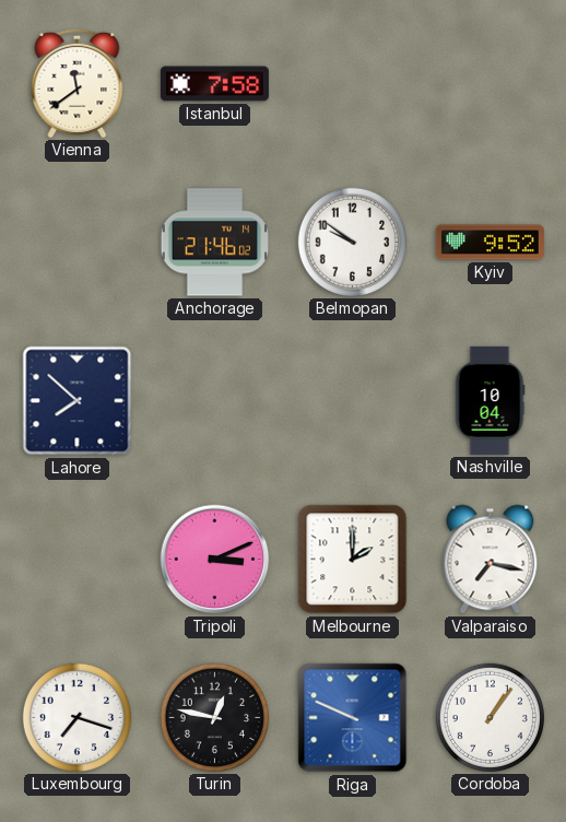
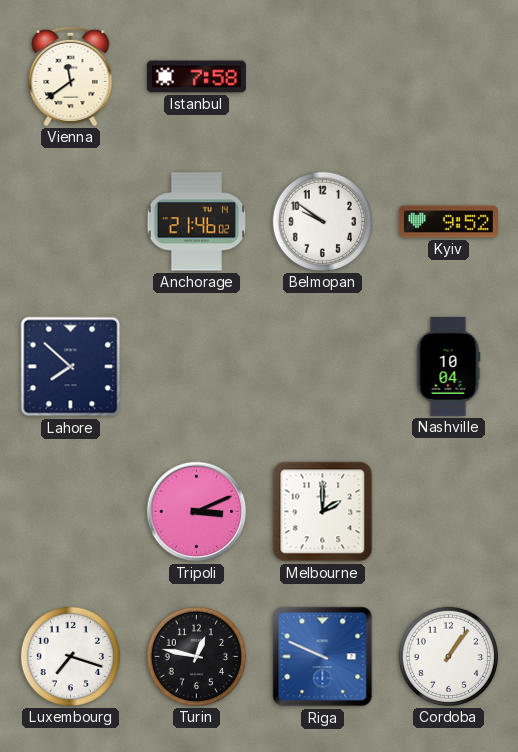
Valparaiso: 7:17 -> none (491, 560)
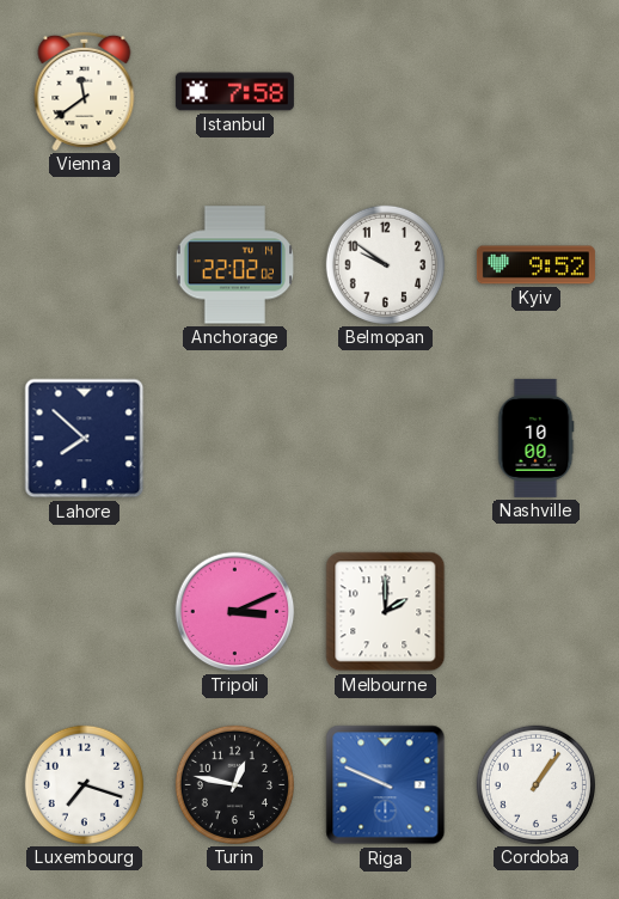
Anchorage: 21:46 -> 22:02 (234, 265)
Nashville: 10:04 -> 10:00 (535, 438)
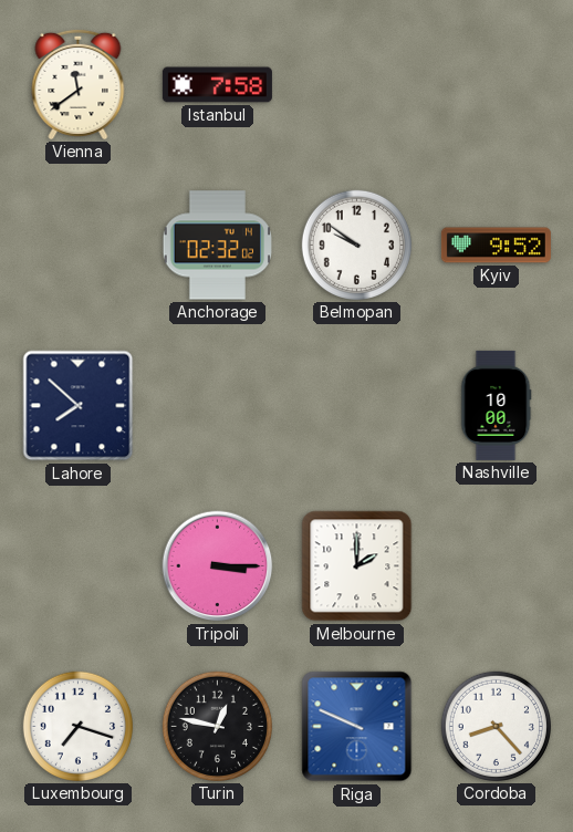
Anchorage: 22:02 -> 02:32 (217, 246)
Tripoli: 3:11 -> 3:15 (218, 566)
Cordoba: 1:06 -> 8:23 (496, 726)
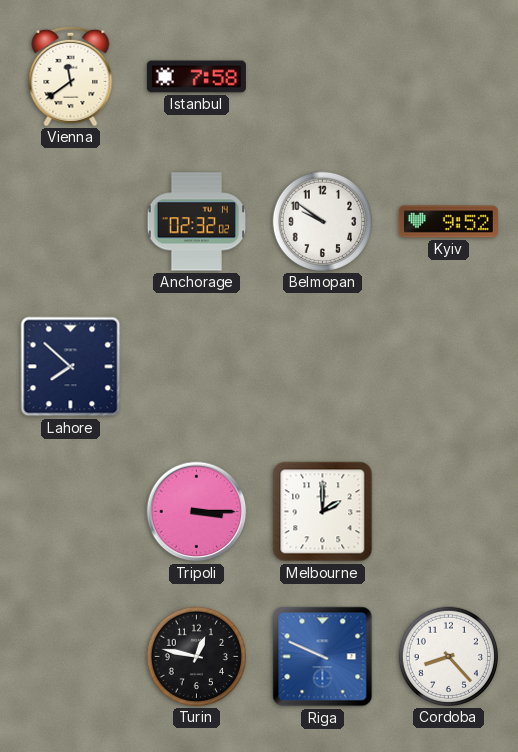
Nashville: 10:00 -> none (496, 405)
Luxembourg: 7:18 -> none (77, 726)
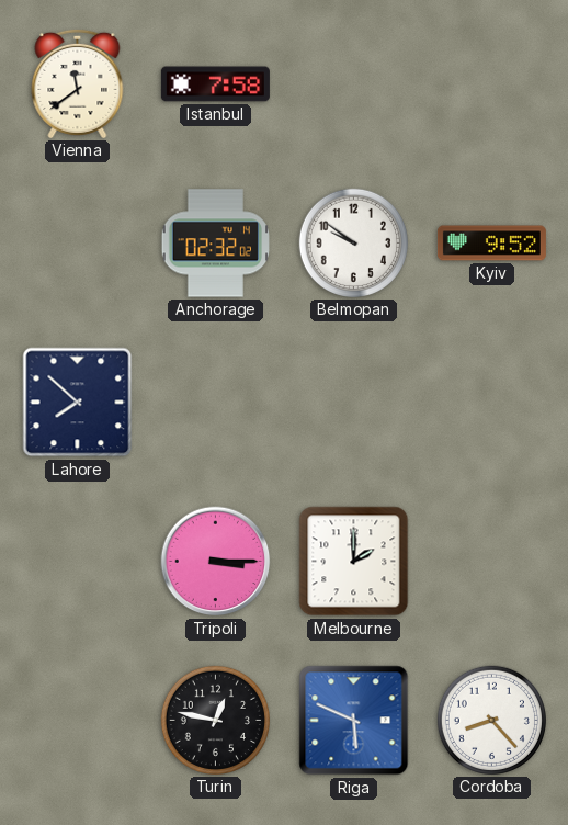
Riga: 9:49 -> 5:49 (354, 721)
